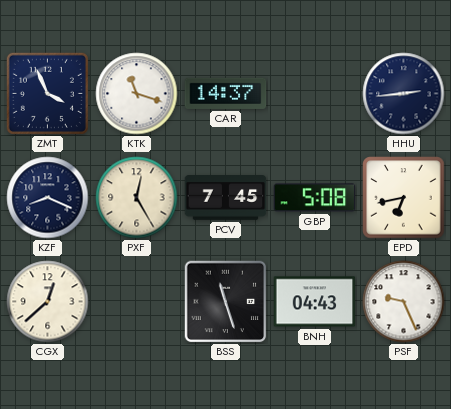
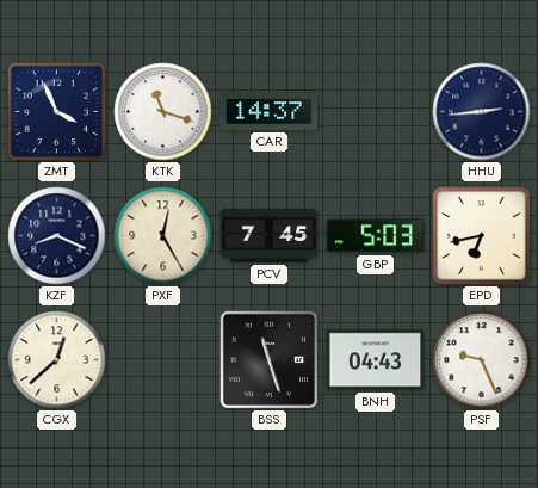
GBP: 5:08 -> 5:03 (376, 236)
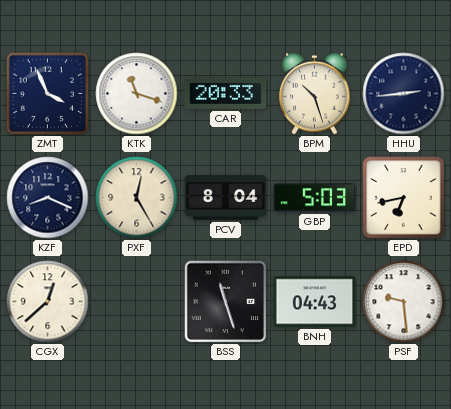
CAR: 14:37 -> 20:33 (226, 93)
BPM: none -> 10:27 (315, 93)
PCV: 7:45 -> 8:04 (226, 198)
PSF: 9:26 -> 9:29 (404, 302)
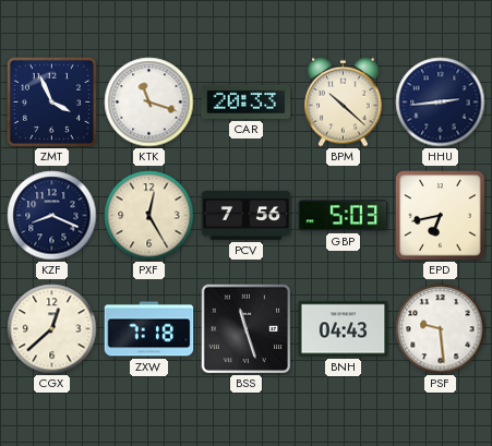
BPM: 10:27 -> 10:22 (344, 101)
PCV: 8:04 -> 7:56 (247, 216)
ZXW: none -> 7:18 (149, 329)
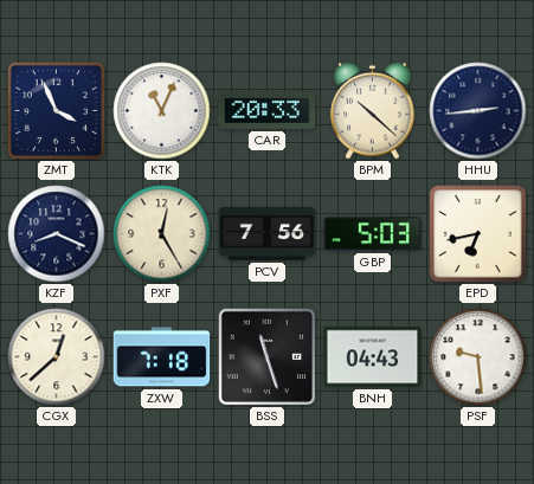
KTK: 11:18 -> 11:04 (162, 111)
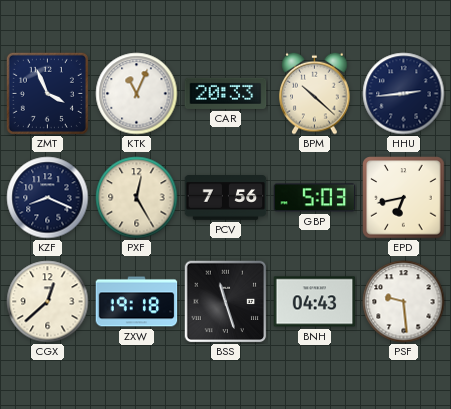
ZXW: 7:18 -> 19:18 (137, 302)
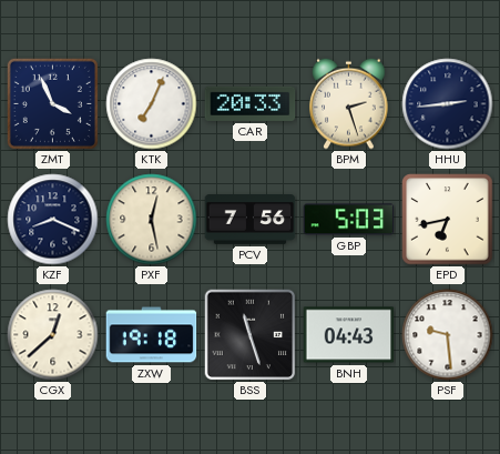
KTK: 11:04 -> 7:04 (152, 104)
BPM: 10:22 -> 2:27 (349, 103)
PXF: 12:25 -> 12:28 (152, 220)
